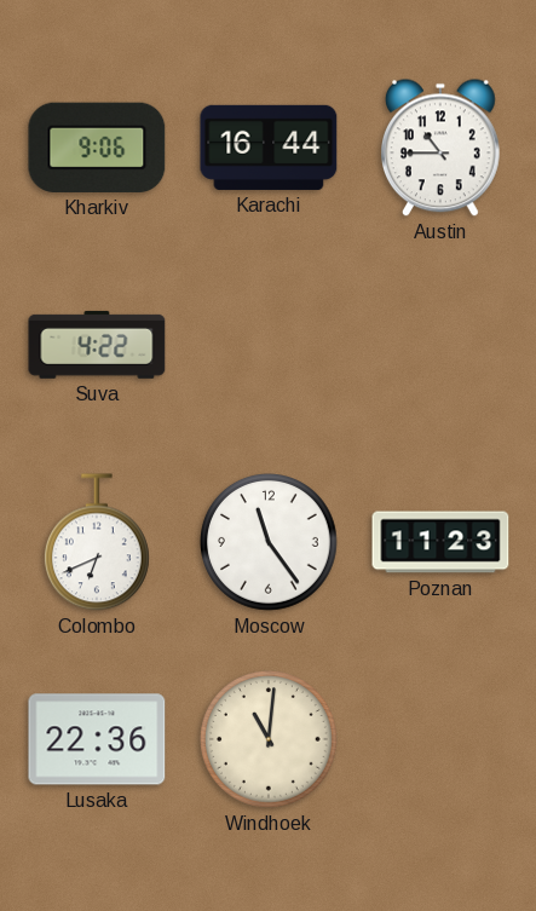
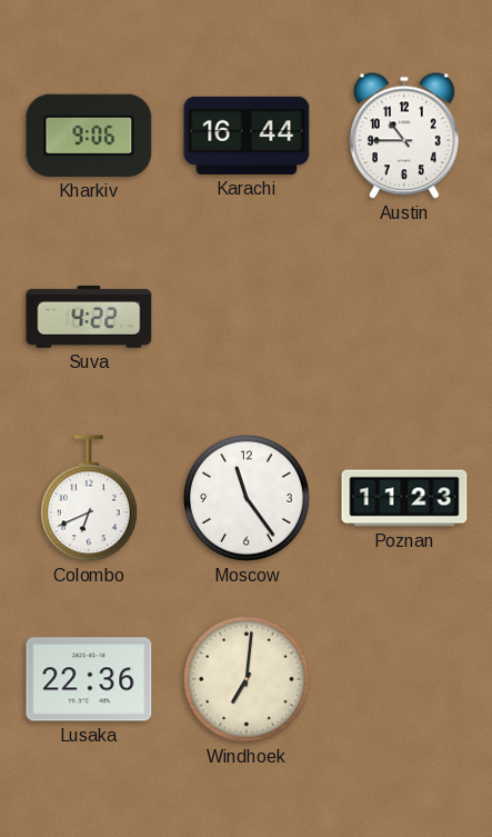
Windhoek: 11:01 -> 7:01 (248, 680)
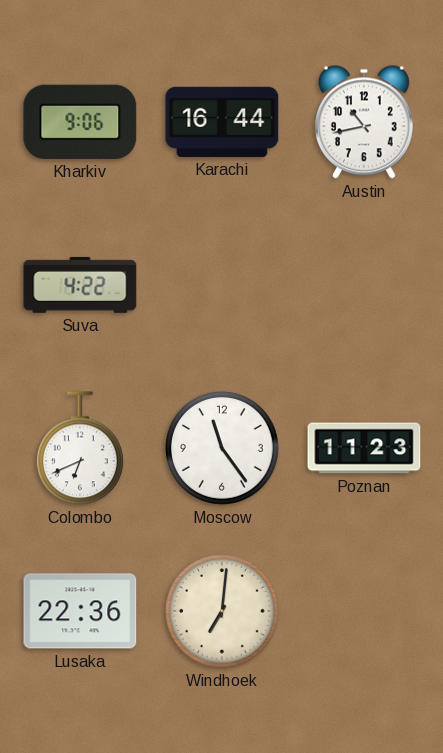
Austin: 10:45 -> 10:43 (364, 122)
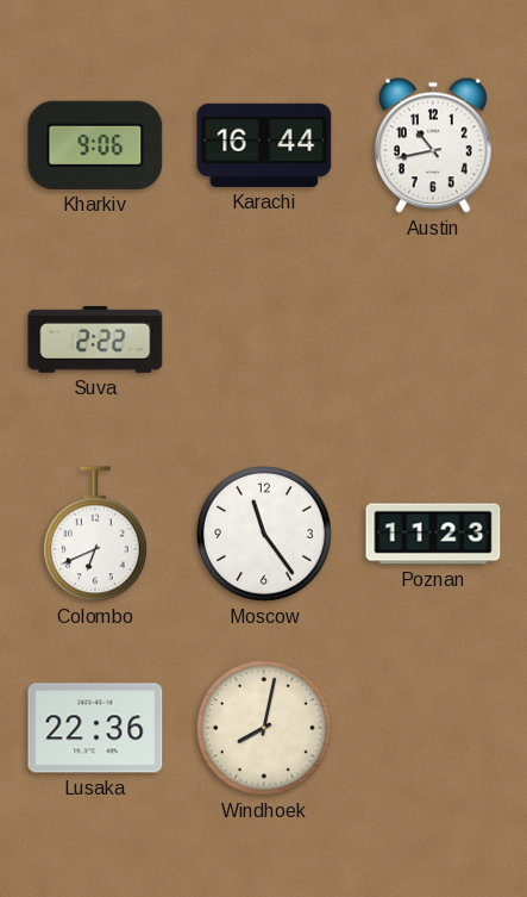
Suva: 4:22 -> 2:22 (95, 340)
Windhoek: 7:01 -> 8:02 (265, 729)
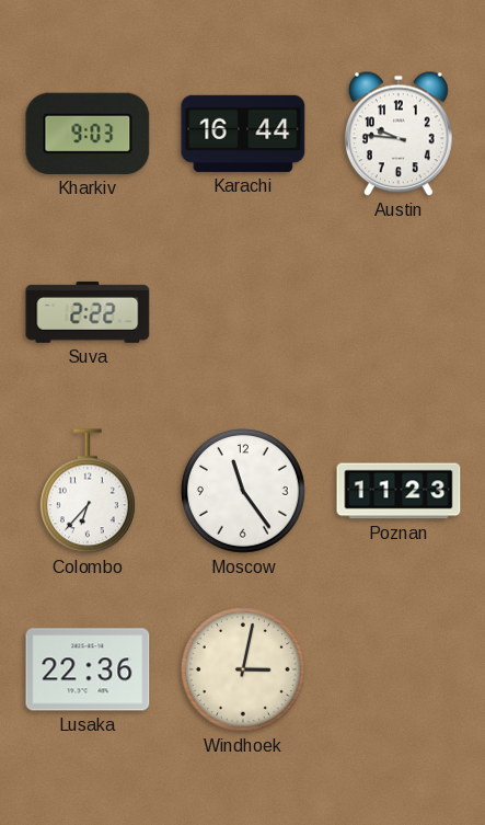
Kharkiv: 9:06 -> 9:03 (88, 134)
Austin: 10:43 -> 9:46 (399, 134)
Colombo: 6:41 -> 6:37 (88, 491)
Windhoek: 8:02 -> 3:02 (244, 671)
